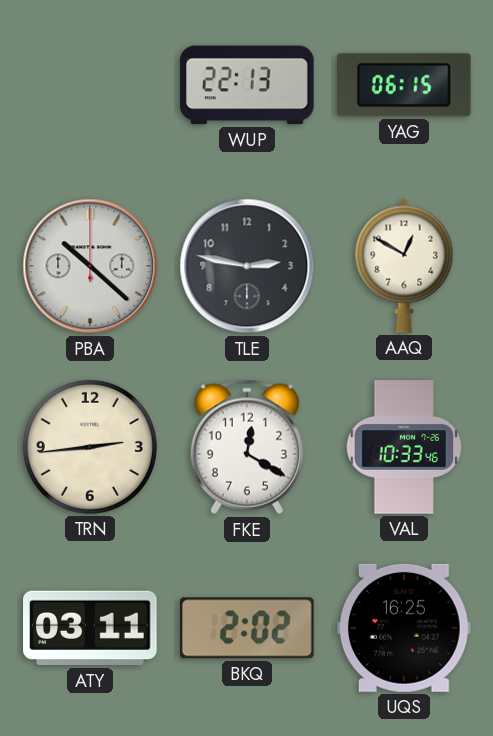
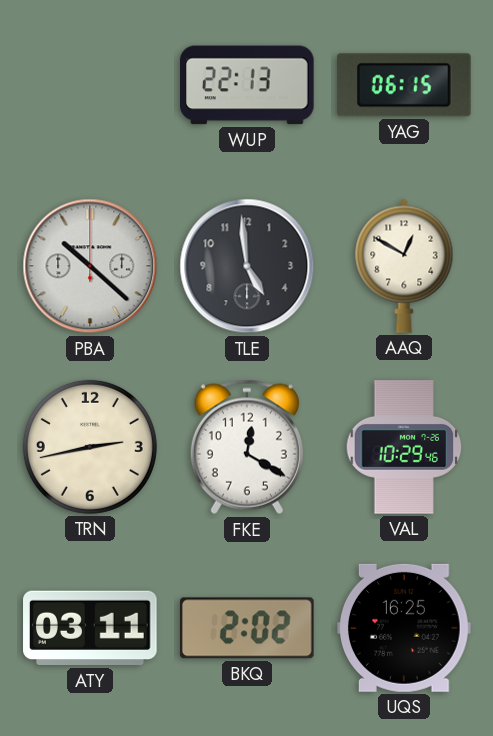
TLE: 2:47 -> 4:59 (247, 266)
TRN: 2:44 -> 2:43 (90, 447)
VAL: 10:33 -> 10:29 (404, 447)
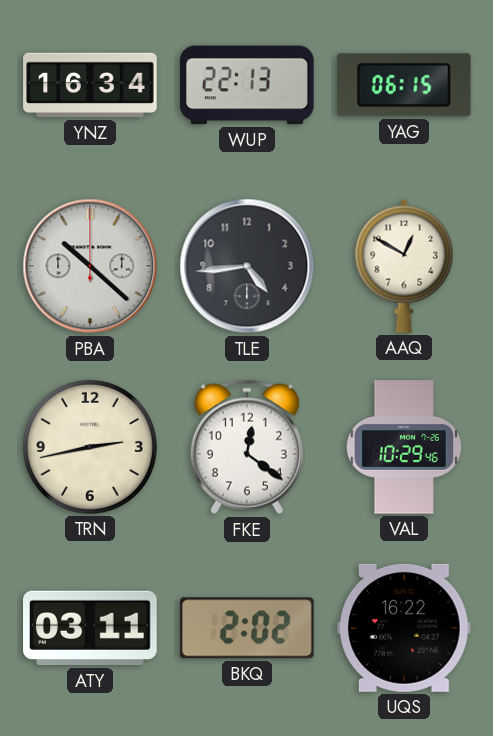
YNZ: none -> 16:34 (90, 85)
TLE: 4:59 -> 4:44 (247, 266)
FKE: 12:20 -> 12:21 (247, 447)
UQS: 16:25 -> 16:22 (405, 628)
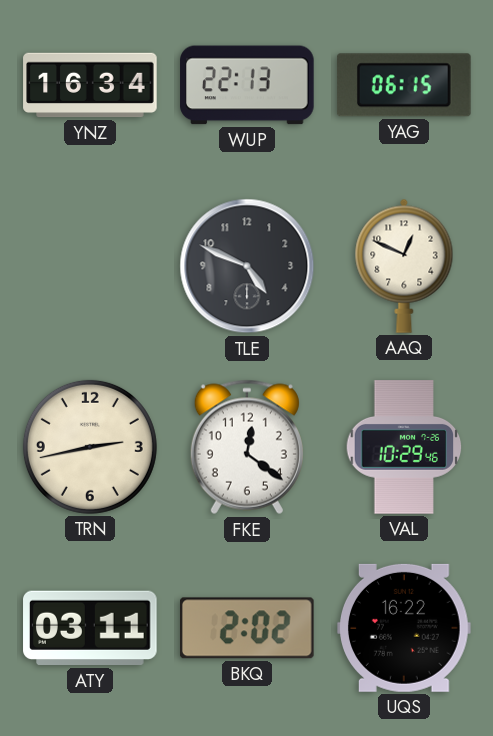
PBA: 10:22 -> none (90, 266)
TLE: 4:44 -> 4:49 (247, 266)
AAQ: 12:50 -> 12:49 (404, 266)
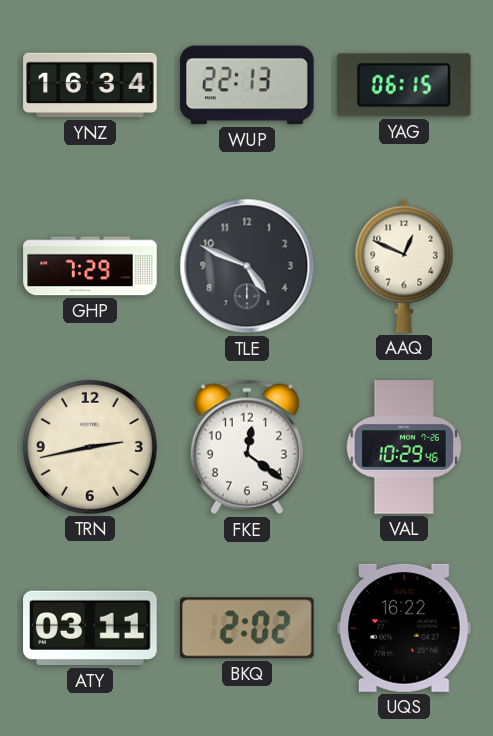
GHP: none -> 7:29 (90, 266)
